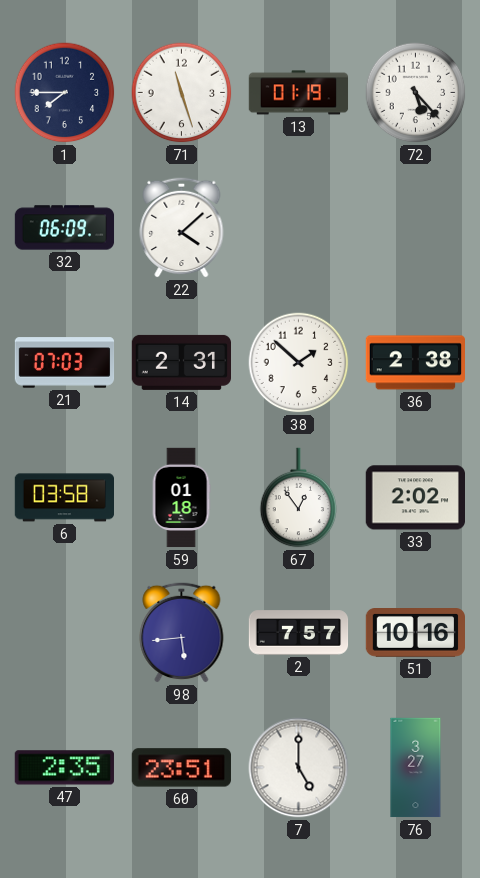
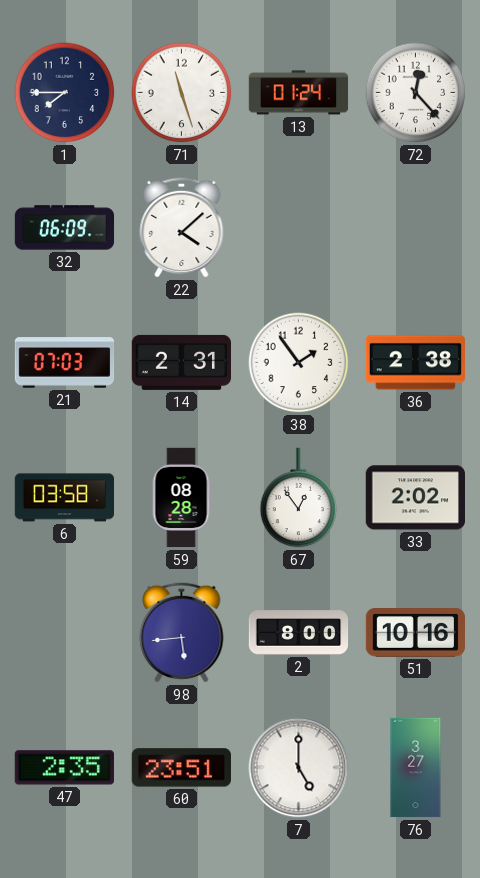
13: 01:19 -> 01:24 (299, 93)
72: 5:23 -> 12:23 (416, 93)
38: 1:52 -> 1:54 (299, 363)
59: 01:18 -> 08:28 (181, 498)
2: 7:57 -> 8:00 (299, 633)
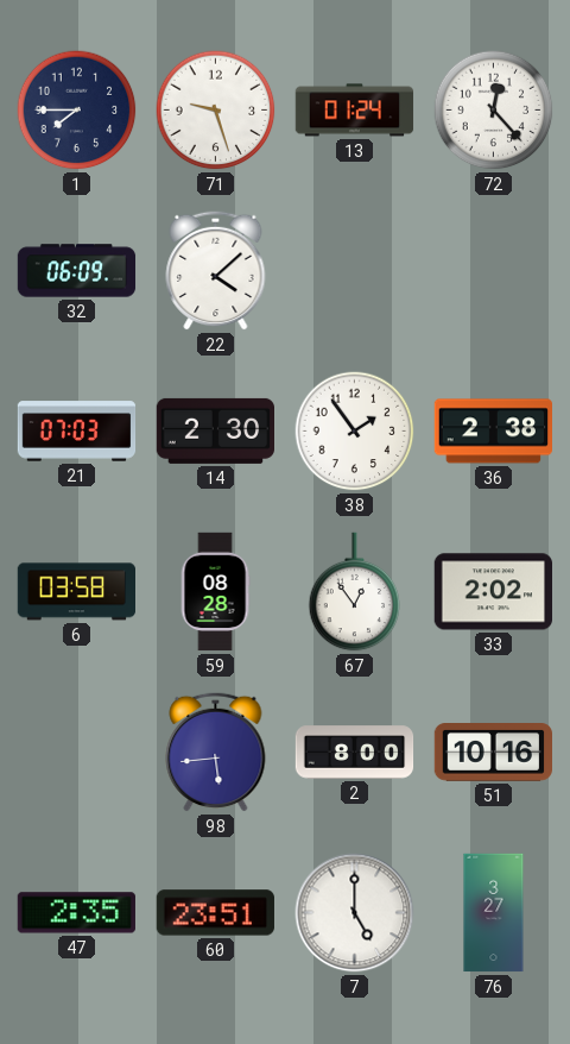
71: 11:27 -> 9:27 (216, 111)
14: 2:31 -> 2:30 (216, 430)
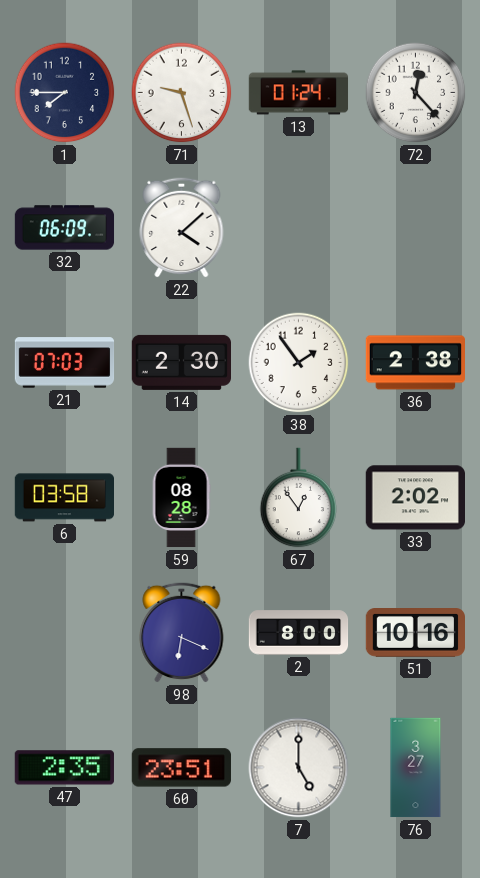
98: 5:44 -> 6:19 (182, 632)
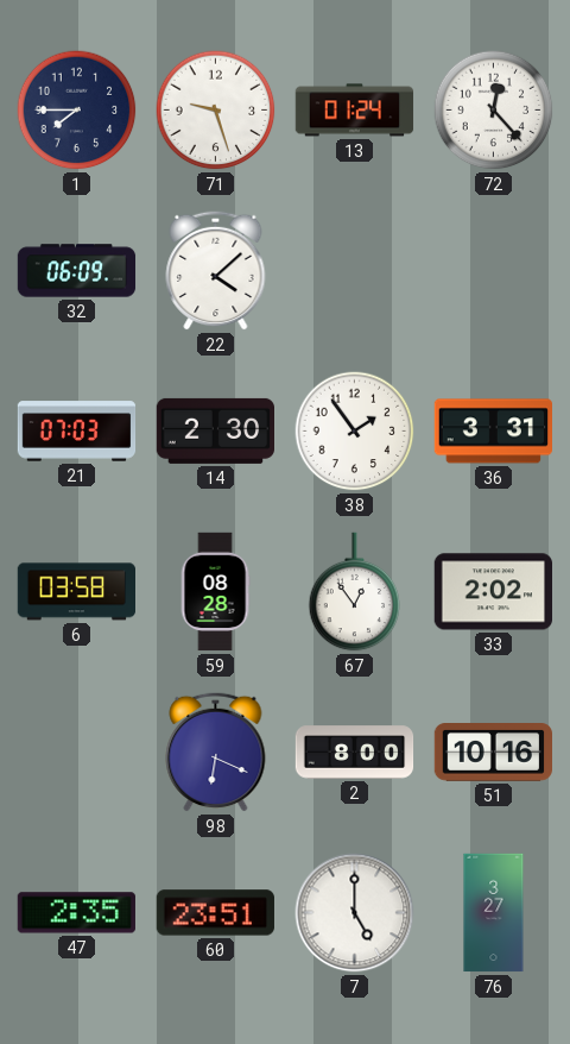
36: 2:38 -> 3:31 (493, 432)
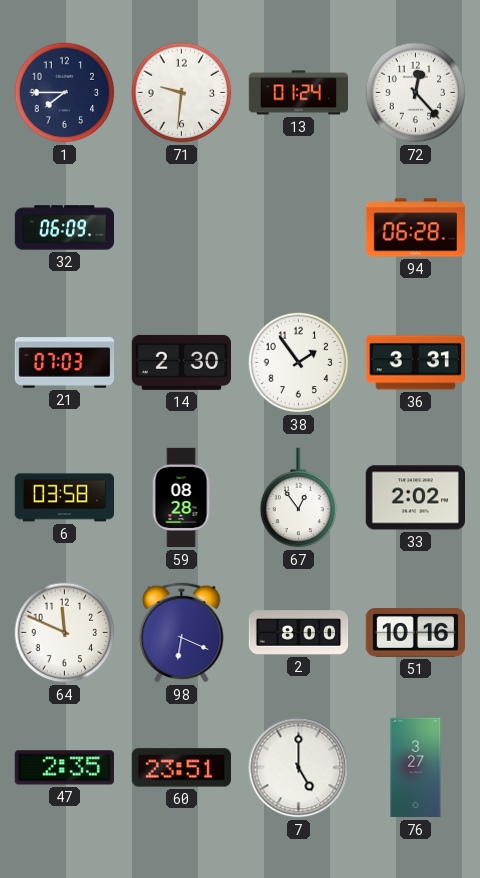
71: 9:27 -> 9:31 (182, 93)
22: 4:08 -> none (216, 270)
94: none -> 06:28 (416, 228)
64: none -> 11:49 (65, 633)
